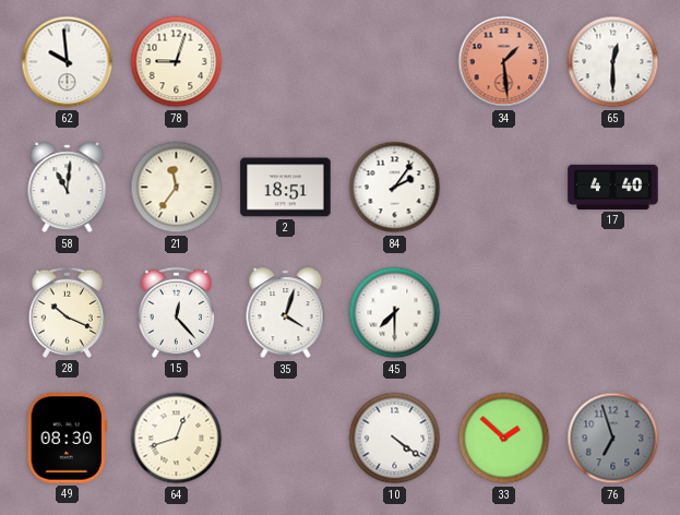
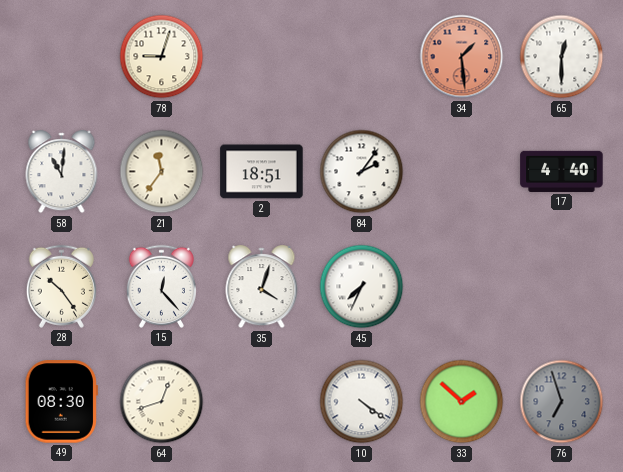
62: 9:59 -> none (68, 62)
28: 10:19 -> 10:24 (61, 286)
45: 7:30 -> 7:34 (362, 287)
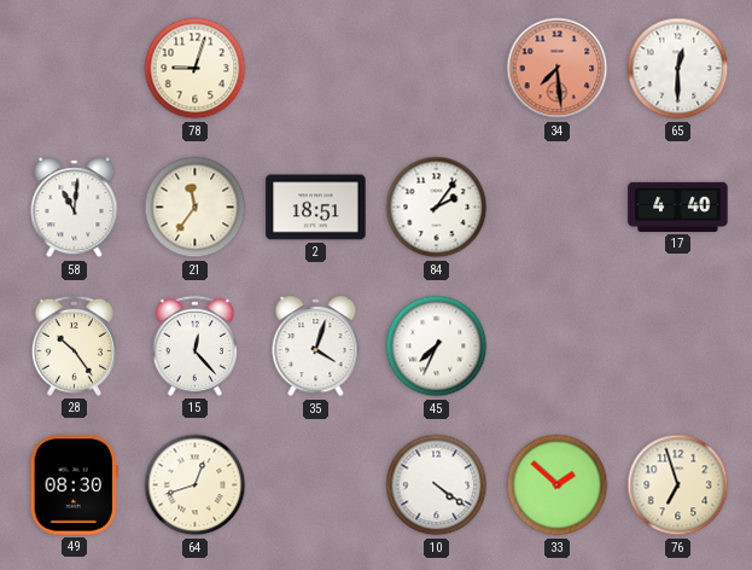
34: 1:29 -> 7:29 (558, 69)
76 dial: grey -> cream (678, 485)
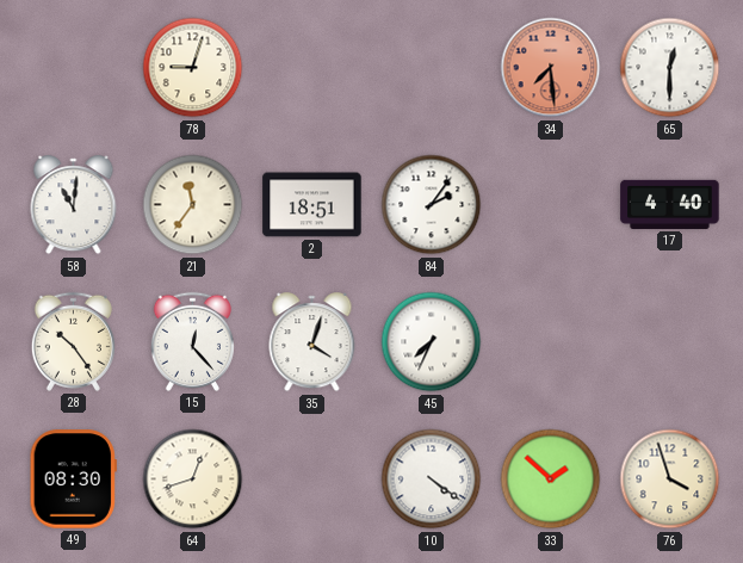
76: 6:57 -> 3:57 (670, 480)
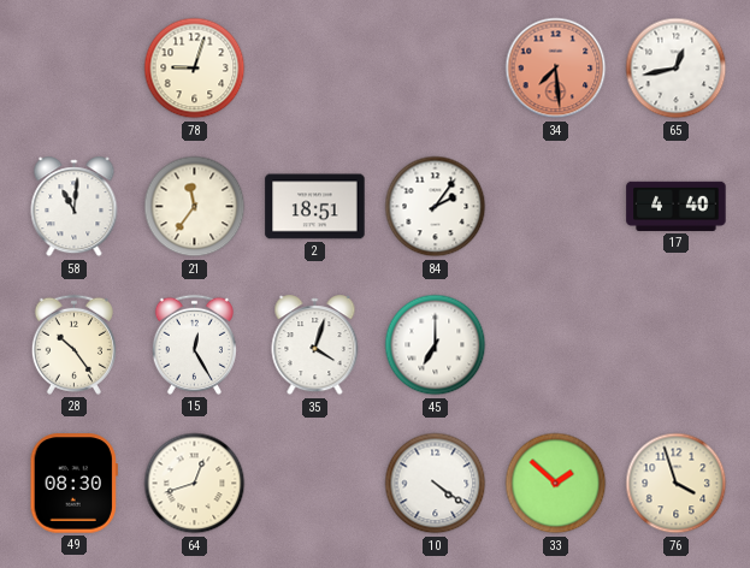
65: 12:30 -> 12:43 (677, 69)
15: 12:23 -> 12:25 (194, 344)
45: 7:34 -> 7:00 (436, 345)
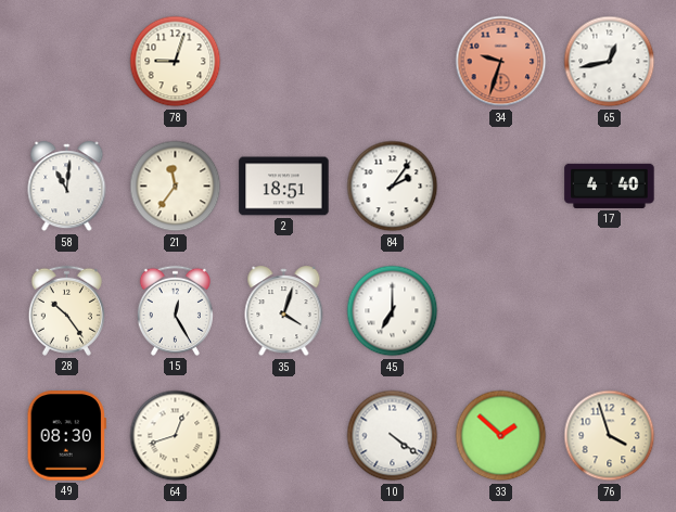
34: 7:29 -> 9:33 (501, 62)
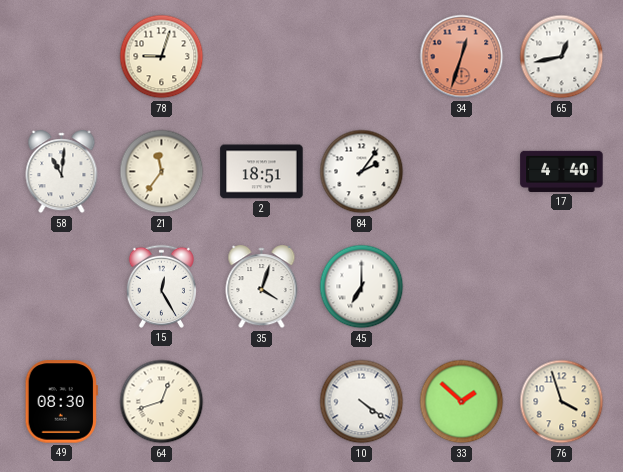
34: 9:33 -> 12:33 (462, 57)
28: 10:24 -> none (66, 310)
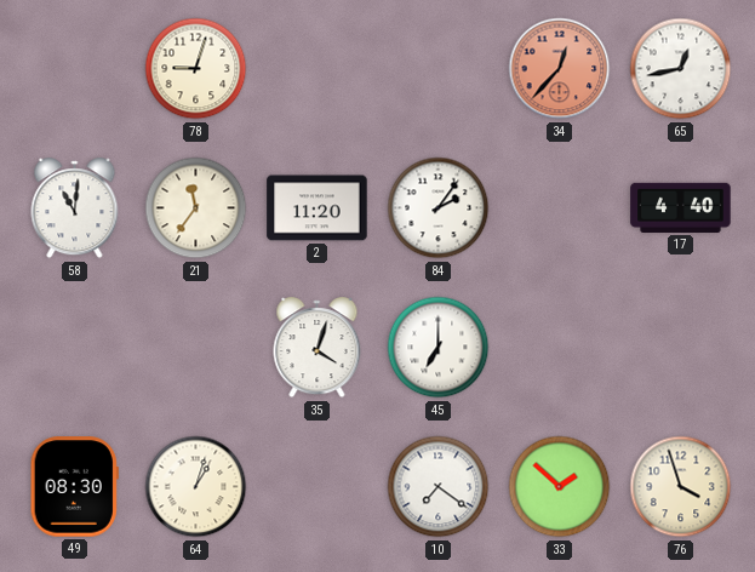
34: 12:33 -> 12:37 (560, 69)
2: 18:51 -> 11:20 (318, 208)
15: 12:25 -> none (161, 286)
64: 12:42 -> 1:03 (196, 487)
10: 4:21 -> 7:21 (439, 487)
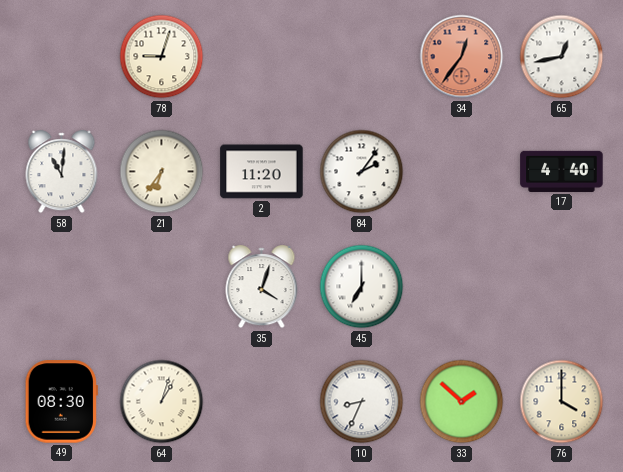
34: 12:37 -> 12:36 (462, 57)
21: 11:36 -> 6:36 (162, 172)
10: 7:21 -> 8:34 (362, 402)
76: 3:57 -> 4:00 (562, 402)
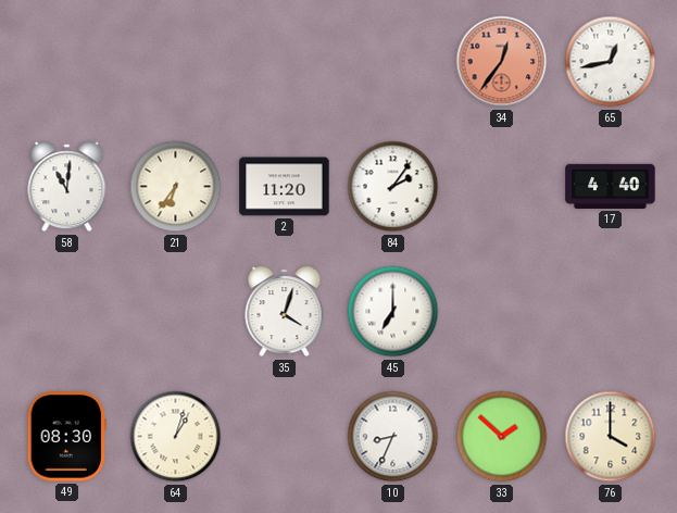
78: 9:03 -> none (162, 57)
